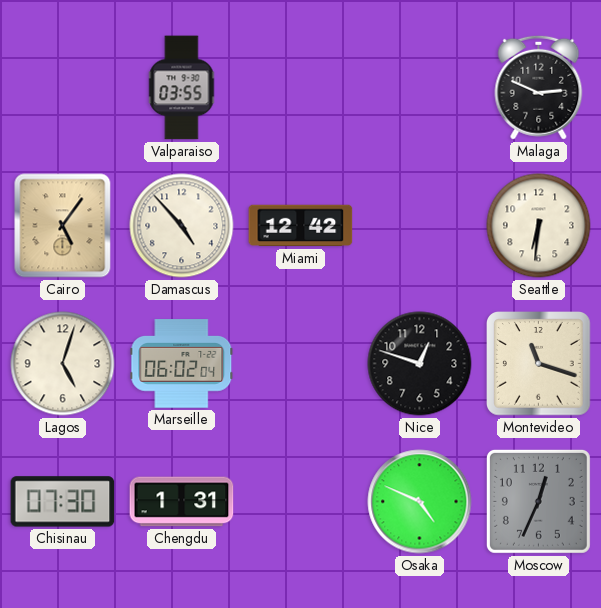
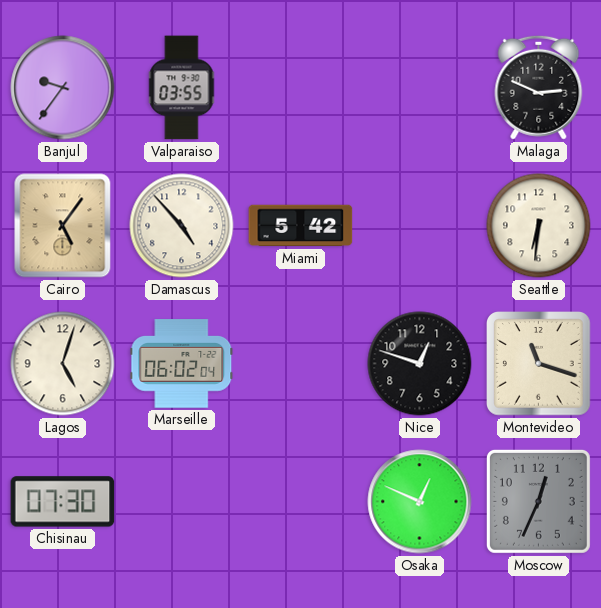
Banjul: none -> 9:36 (63, 88)
Miami: 12:42 -> 5:42 (301, 226)
Chengdu: 1:31 -> none (182, 502)
Osaka: 4:49 -> 12:49 (420, 502)
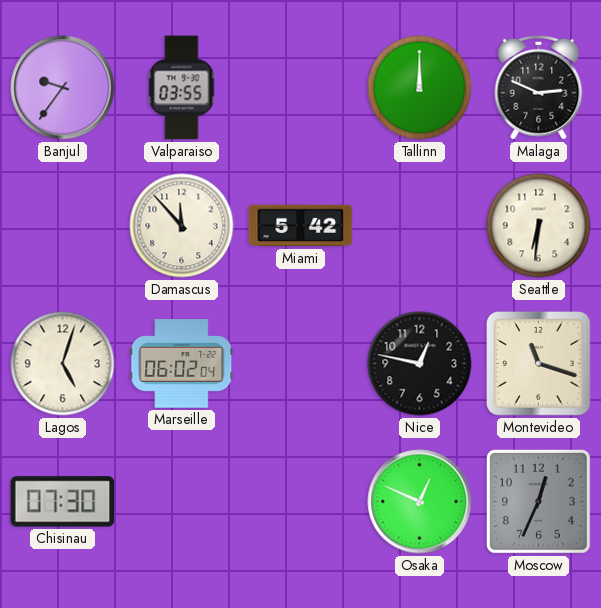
Tallinn: none -> 12:00 (420, 88)
Cairo: 5:06 -> none (63, 226)
Damascus: 4:53 -> 11:53 (182, 226)
Nice: 12:48 -> 12:47 (420, 364)
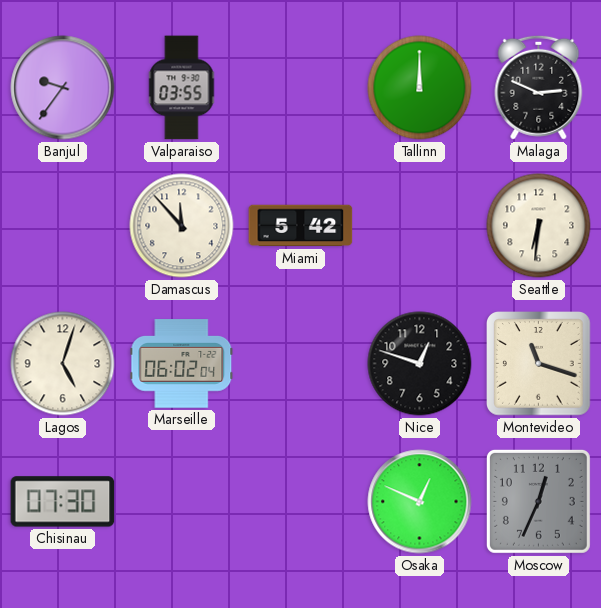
Nice: 12:47 -> 12:48 (420, 364)
